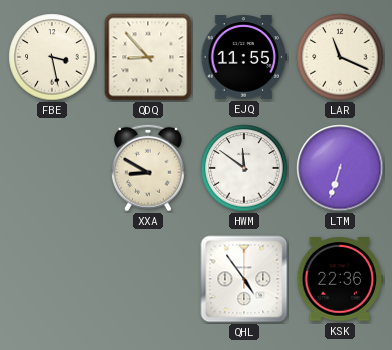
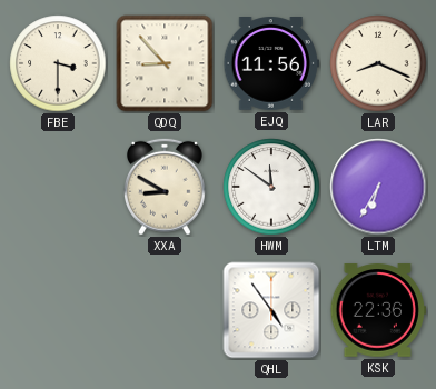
FBE: 3:28 -> 3:30 (58, 63)
EJQ: 11:55 -> 11:56 (271, 64)
LAR: 11:19 -> 8:19 (378, 63)
LTM: 6:33 -> 6:35 (378, 187)
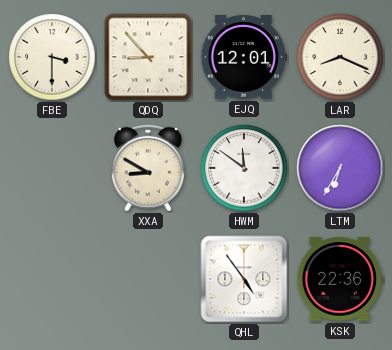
EJQ: 11:56 -> 12:01 (244, 58)
